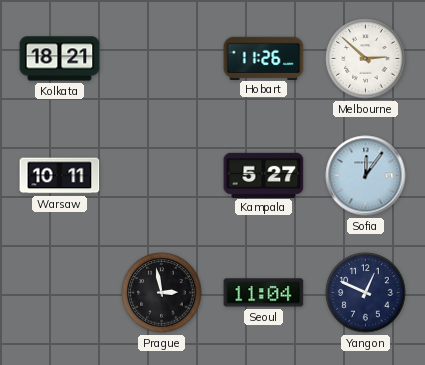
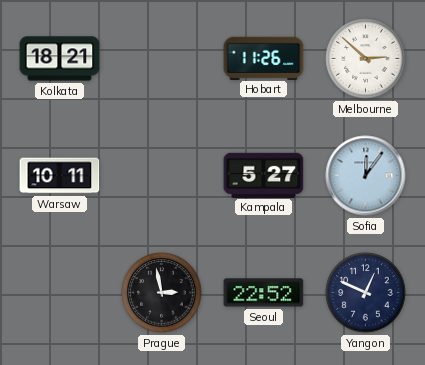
Seoul: 11:04 -> 22:52 (264, 293)
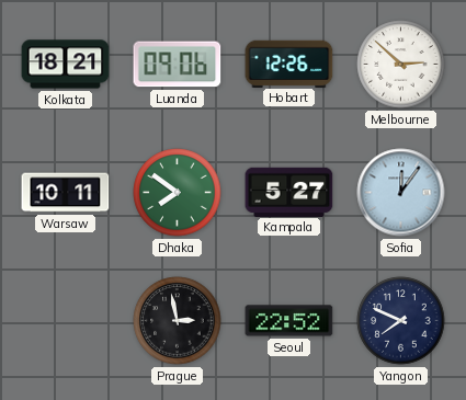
Luanda: none -> 09:06 (178, 65)
Hobart: 11:26 -> 12:26 (289, 64)
Dhaka: none -> 7:51 (178, 193)
Yangon: 12:49 -> 7:49 (401, 321)
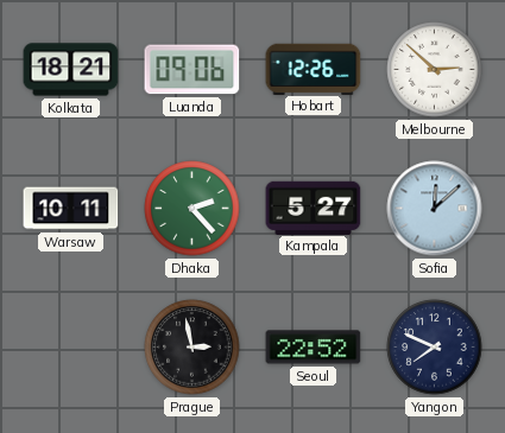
Dhaka: 7:51 -> 2:23 (192, 209)
Sofia: 12:06 -> 12:08 (435, 209)
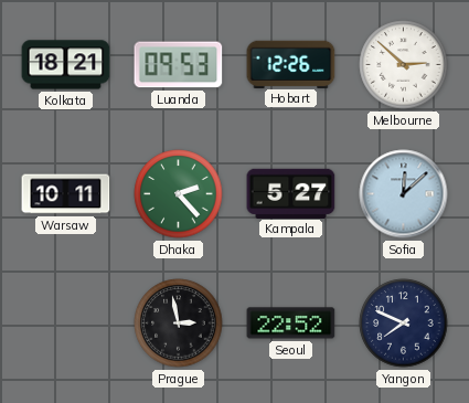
Luanda: 09:06 -> 09:53 (179, 65)
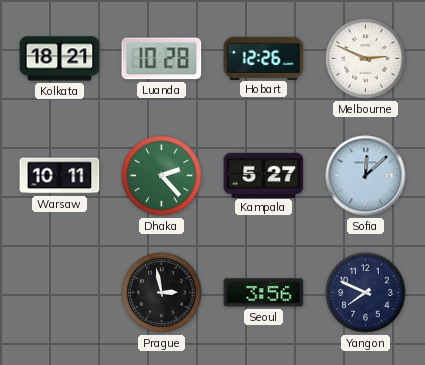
Luanda: 09:53 -> 10:28 (162, 59)
Melbourne: 2:52 -> 2:49 (366, 59)
Seoul: 22:52 -> 3:56 (264, 293)
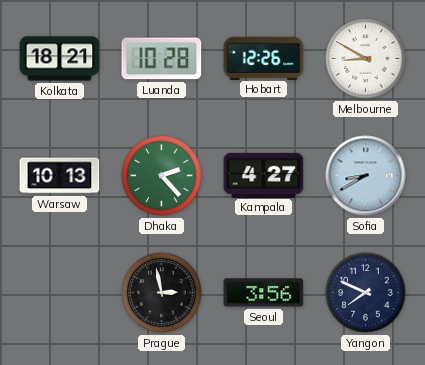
Melbourne: 2:49 -> 8:50 (366, 59)
Warsaw: 10:11 -> 10:13 (60, 176)
Kampala: 5:27 -> 4:27 (264, 175)
Sofia: 12:08 -> 8:40 (366, 176)
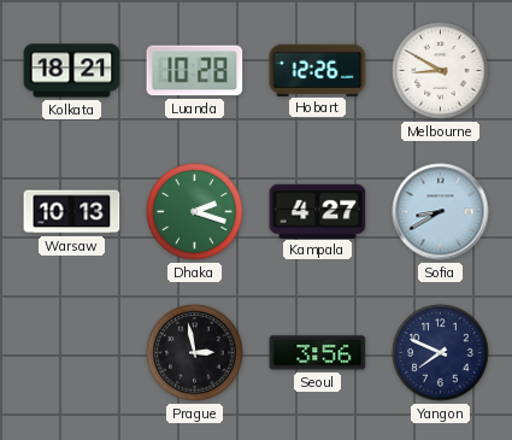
Dhaka: 2:23 -> 2:18 (195, 212)
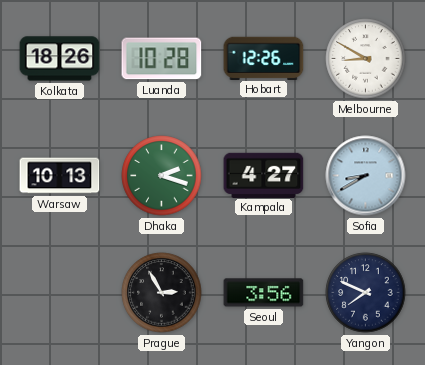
Kolkata: 18:21 -> 18:26 (60, 59)
Prague: 2:58 -> 2:55 (162, 293)
